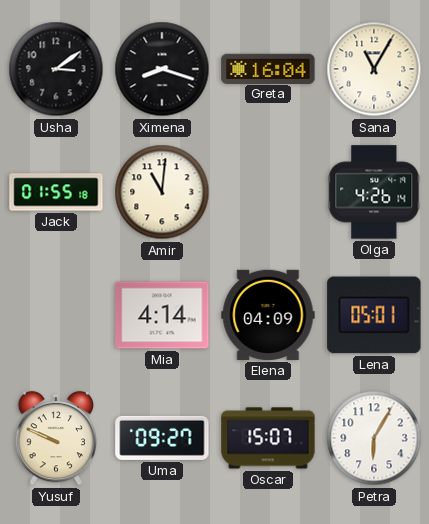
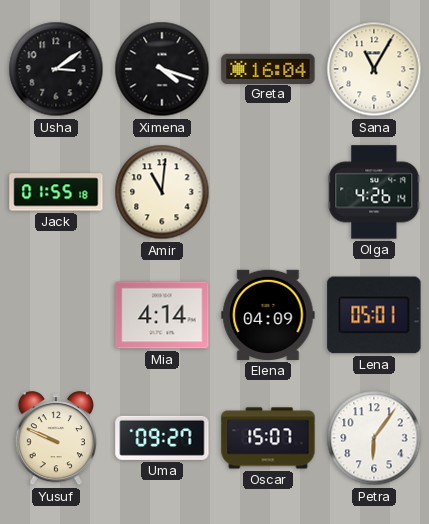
Ximena: 8:18 -> 4:18 (162, 69)
Petra: 6:05 -> 6:06 (374, 438)
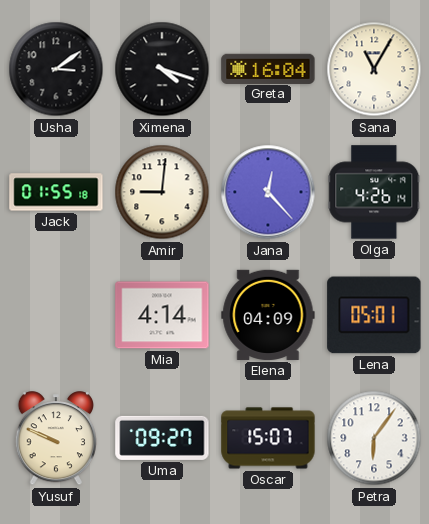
Amir: 11:01 -> 9:01 (162, 192)
Jana: none -> 12:23 (268, 192)
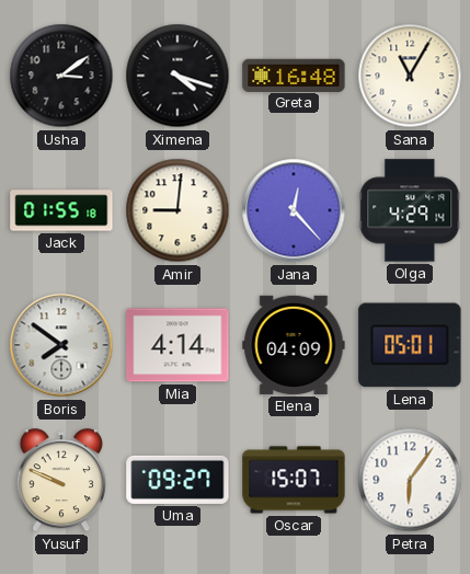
Greta: 16:04 -> 16:48 (294, 74)
Olga: 4:26 -> 4:29 (410, 210)
Boris: none -> 7:51 (61, 345)
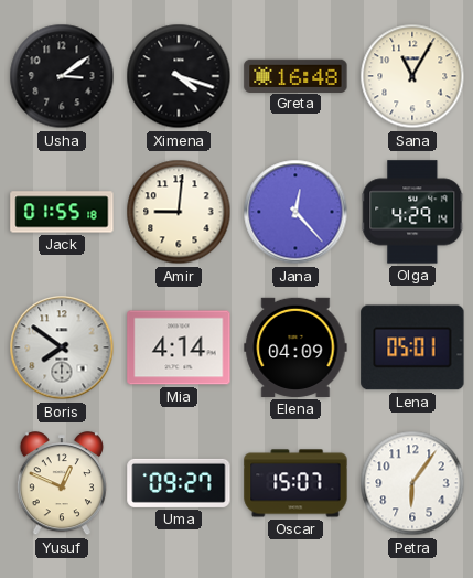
Yusuf: 9:49 -> 12:49 (61, 484)
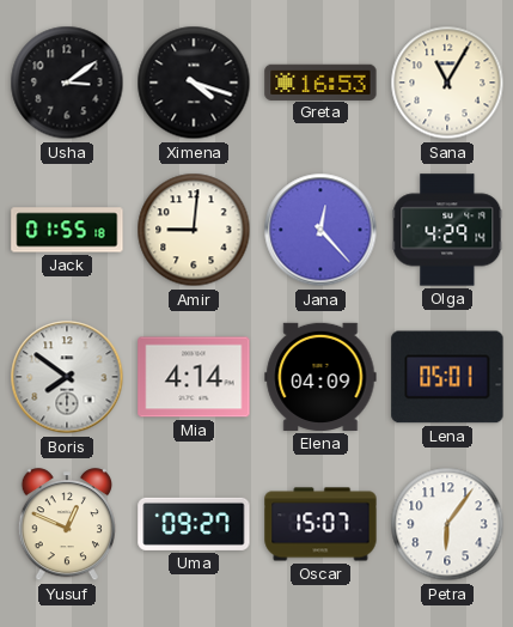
Greta: 16:48 -> 16:53 (320, 81)
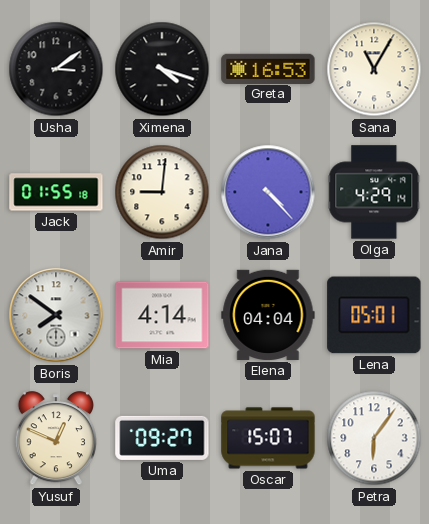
Jana: 12:23 -> 4:23 (268, 192)
Elena: 04:09 -> 04:04 (268, 315)
